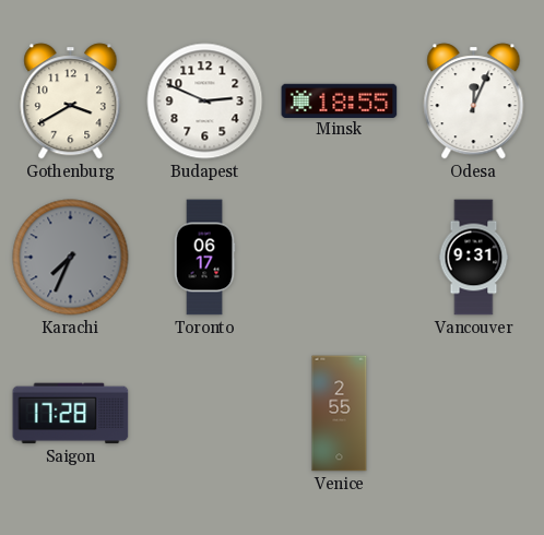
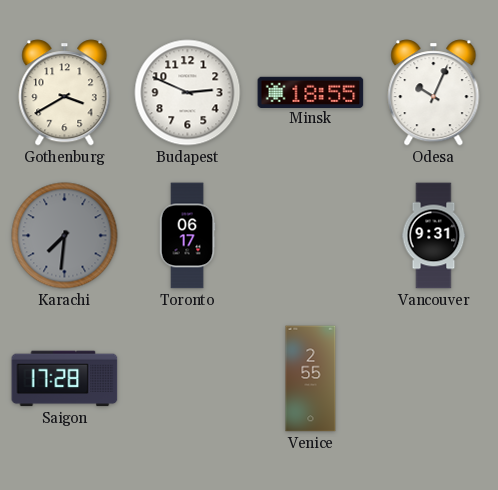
Odesa: 12:04 -> 10:04 (434, 93)
Karachi: 7:34 -> 7:31 (65, 236)
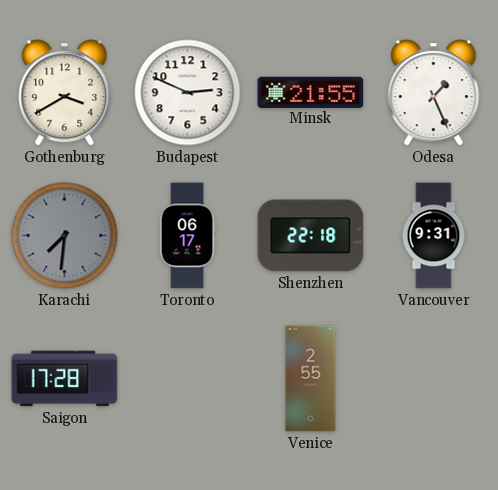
Minsk: 18:55 -> 21:55 (311, 92)
Odesa: 10:04 -> 1:26 (434, 93)
Shenzhen: none -> 22:18 (311, 236)
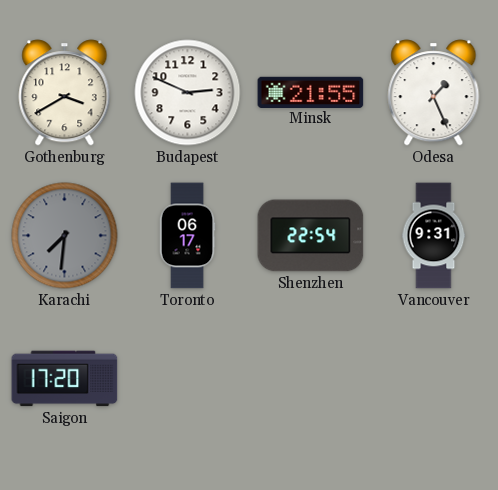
Shenzhen: 22:18 -> 22:54 (311, 236)
Saigon: 17:28 -> 17:20 (65, 379)
Venice: 2:55 -> none (311, 379)
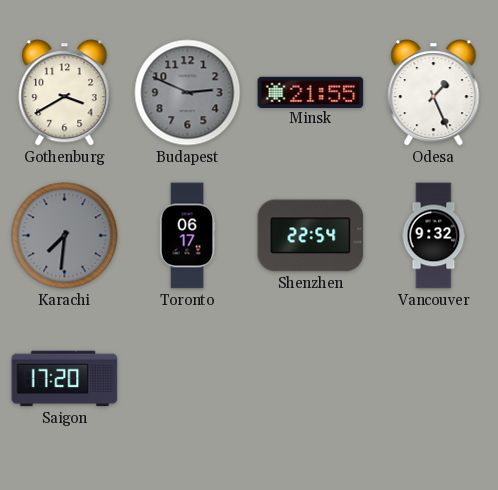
Budapest dial: white -> grey (188, 93)
Vancouver: 9:31 -> 9:32 (434, 236)
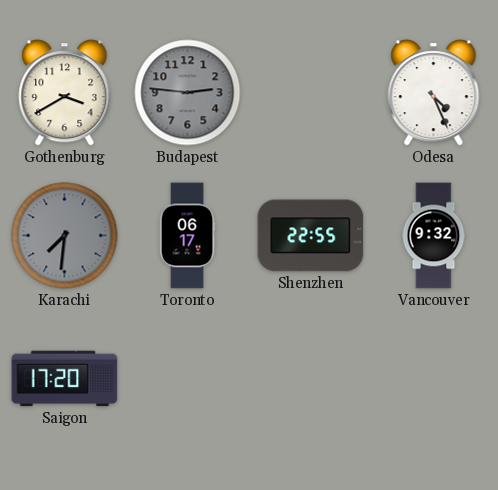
Budapest: 2:49 -> 2:46 (188, 93)
Minsk: 21:55 -> none (311, 92)
Odesa: 1:26 -> 4:26 (434, 93)
Shenzhen: 22:54 -> 22:55 (311, 236)
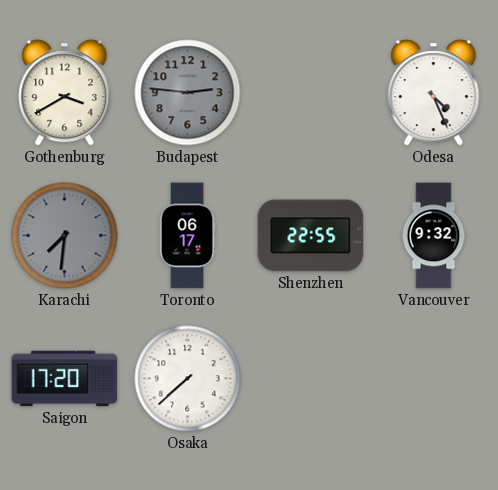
Osaka: none -> 7:38 (188, 379)
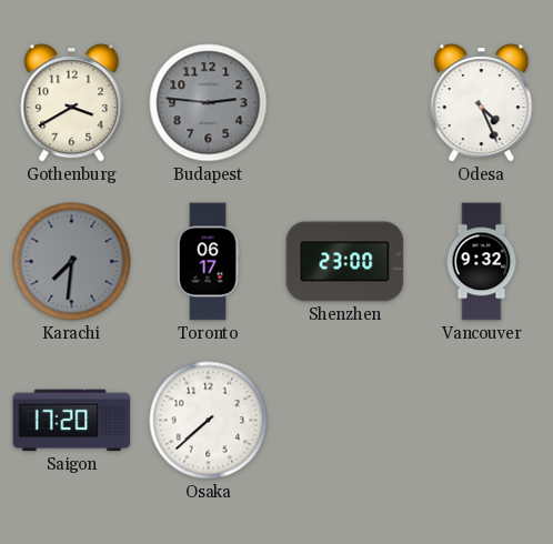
Shenzhen: 22:55 -> 23:00 (345, 262)
